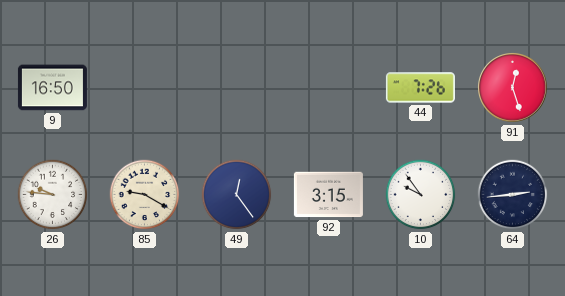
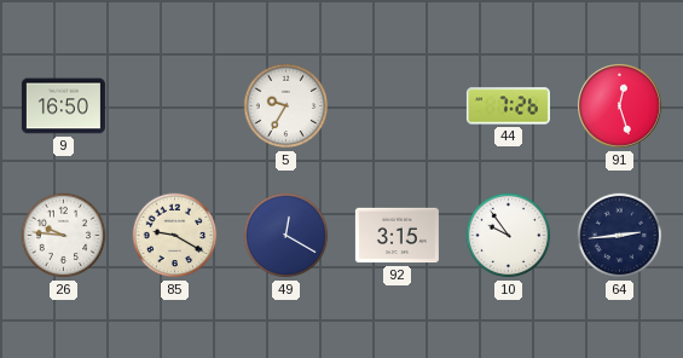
5: none -> 9:35 (286, 106)
49: 12:24 -> 12:20 (286, 236)
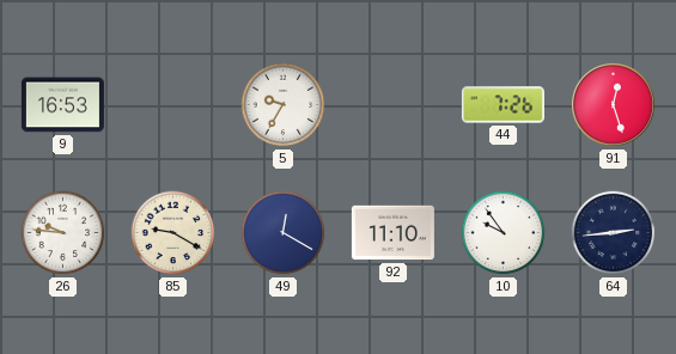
9: 16:50 -> 16:53 (62, 105)
92: 3:15 -> 11:10 (392, 233)
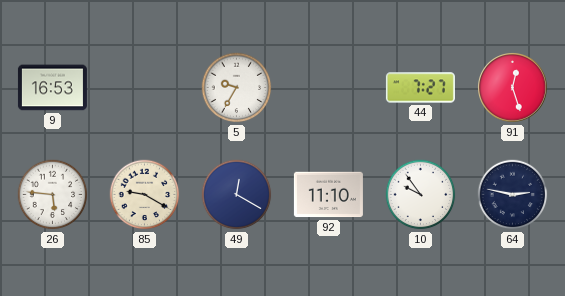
44: 7:26 -> 7:27 (420, 88)
26: 9:46 -> 5:46 (53, 195)
64: 2:44 -> 2:47 (513, 195)
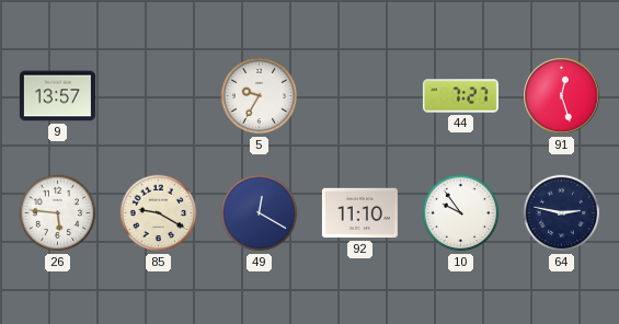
9: 16:53 -> 13:57 (57, 96)
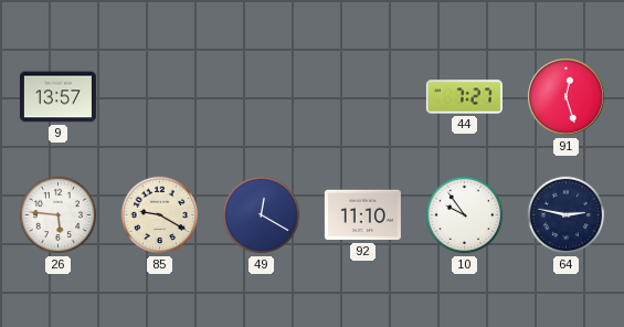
5: 9:35 -> none (260, 96)
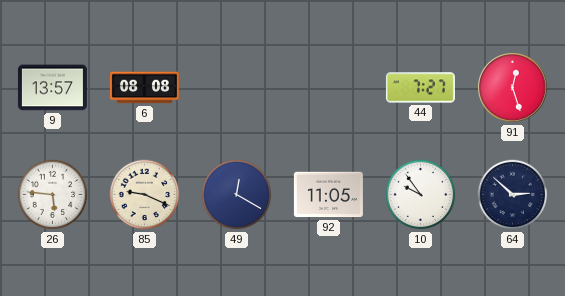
6: none -> 08:08 (144, 88)
85: 9:20 -> 9:19 (145, 195)
92: 11:10 -> 11:05 (328, 195)
64: 2:47 -> 2:52 (513, 195)
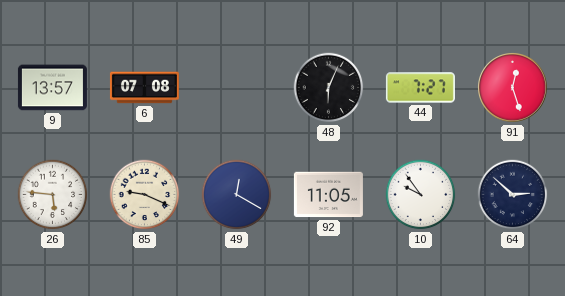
6: 08:08 -> 07:08 (144, 88)
48: none -> 6:04 (329, 88)
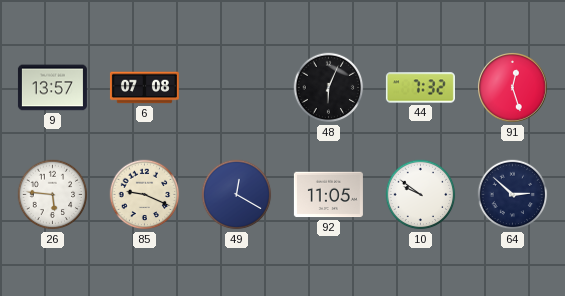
44: 7:27 -> 7:32 (420, 88)
10: 9:54 -> 9:51 (421, 195)
